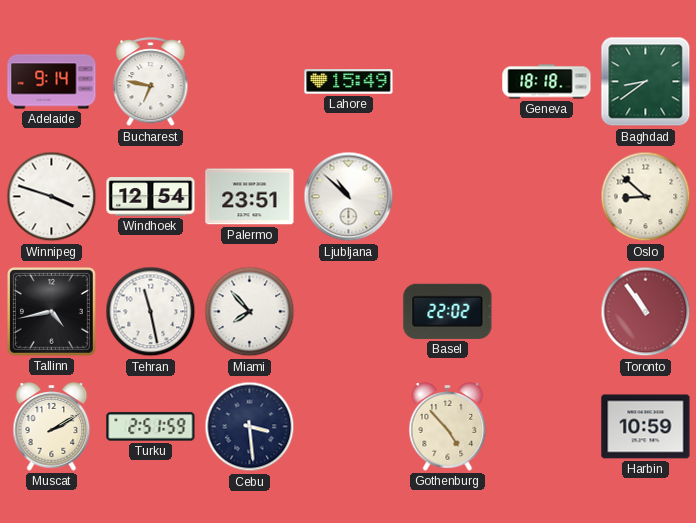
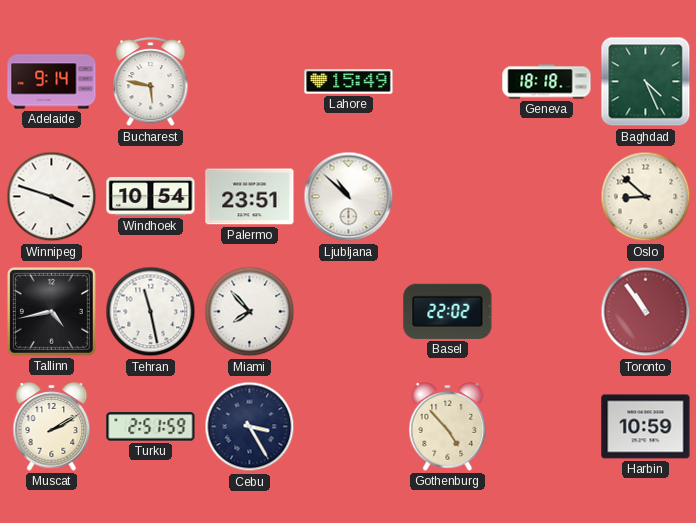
Bucharest: 6:47 -> 5:47 (151, 82)
Baghdad: 8:39 -> 4:26 (646, 82)
Windhoek: 12:54 -> 10:54 (151, 197)
Cebu: 3:29 -> 3:25 (250, 427)
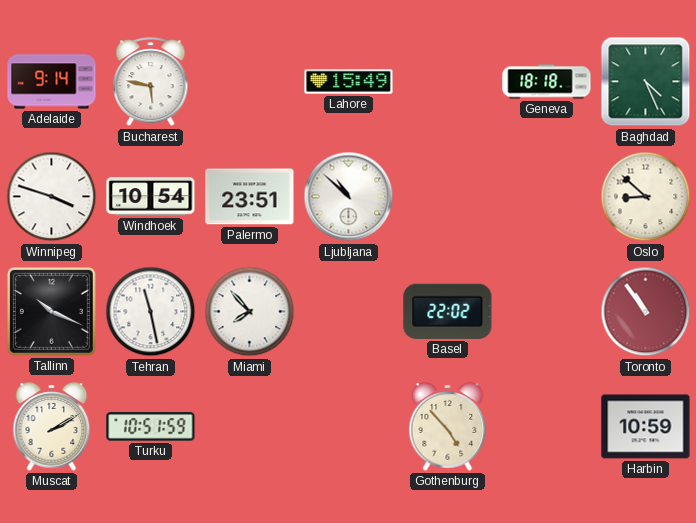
Tallinn: 4:43 -> 10:19 (51, 311)
Turku: 2:51 -> 10:51 (151, 427)
Cebu: 3:25 -> none (250, 427)
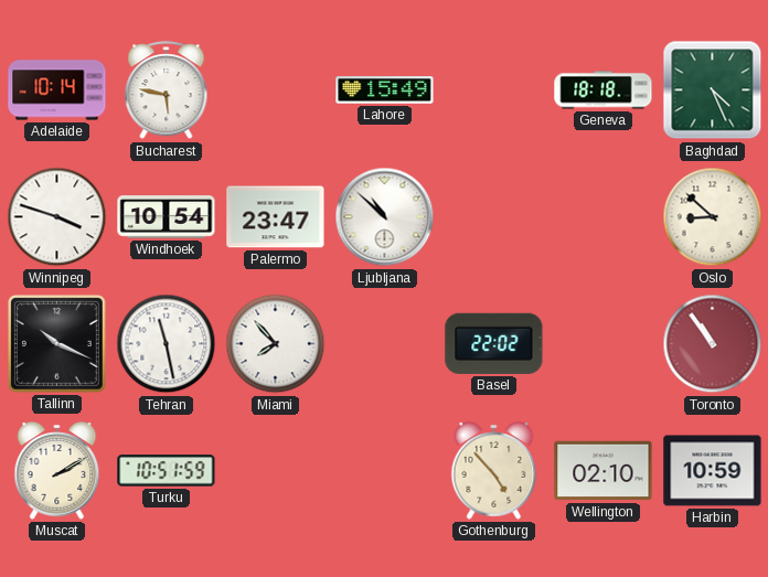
Adelaide: 9:14 -> 10:14 (57, 90)
Palermo: 23:51 -> 23:47 (276, 217)
Wellington: none -> 02:10 (604, 471)
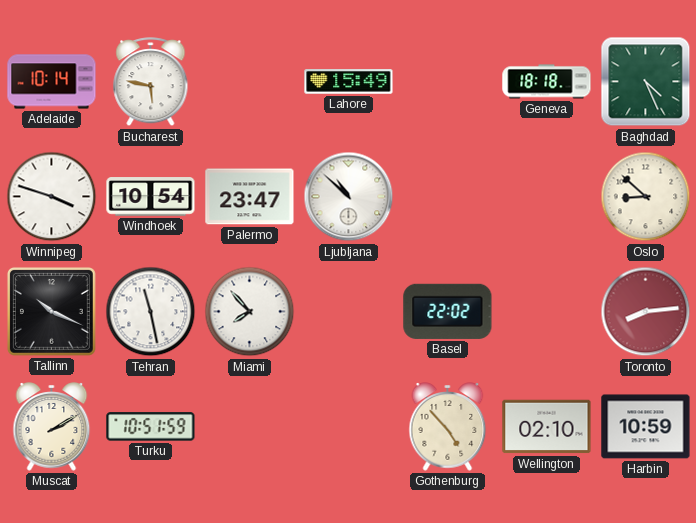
Toronto: 10:54 -> 8:14 (646, 312)
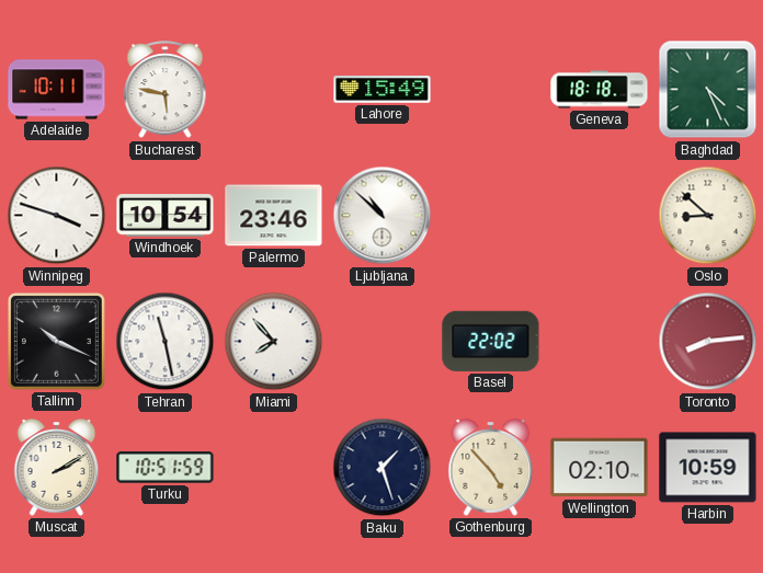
Adelaide: 10:14 -> 10:11 (57, 90)
Palermo: 23:47 -> 23:46 (274, 216)
Baku: none -> 1:27 (383, 468)
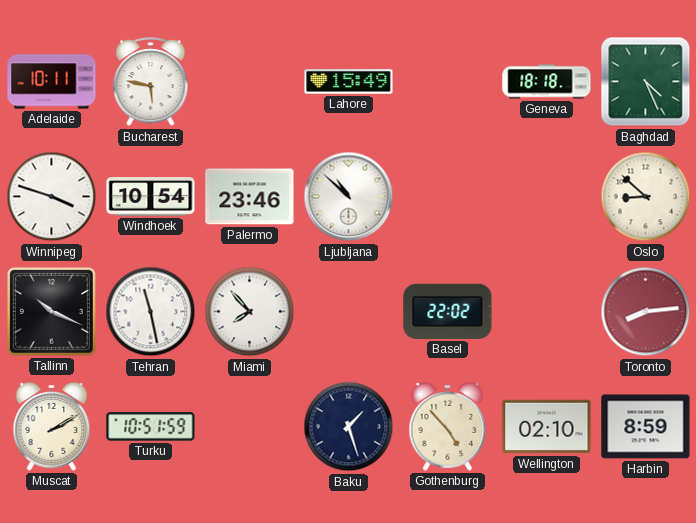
Harbin: 10:59 -> 8:59 (646, 427)
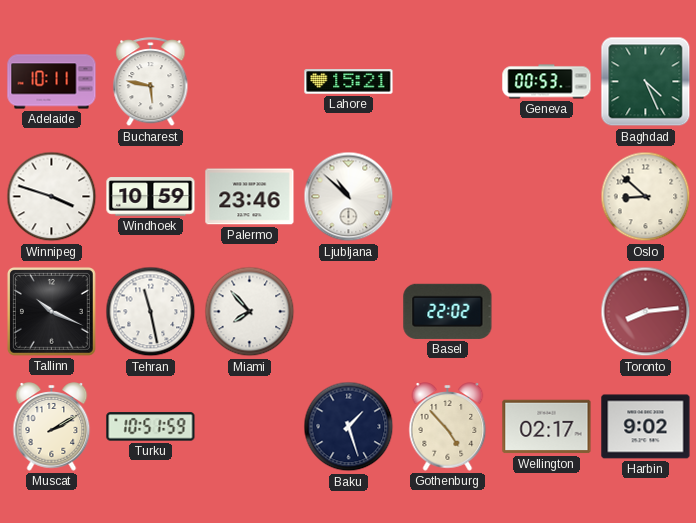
Lahore: 15:49 -> 15:21 (349, 82)
Geneva: 18:18 -> 00:53 (547, 82)
Windhoek: 10:54 -> 10:59 (151, 197)
Wellington: 02:10 -> 02:17 (547, 427)
Harbin: 8:59 -> 9:02 (646, 427)
